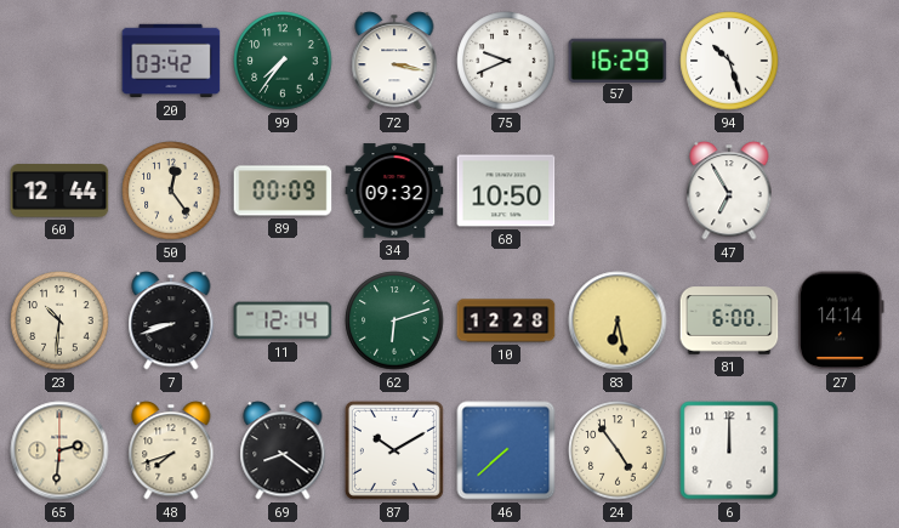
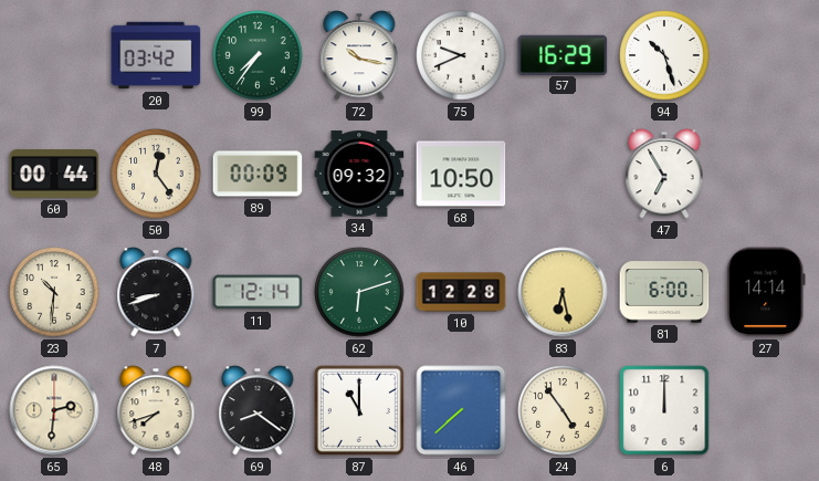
72: 3:17 -> 10:17 (359, 55)
60: 12:44 -> 00:44 (54, 174)
87: 10:10 -> 11:00 (359, 410)
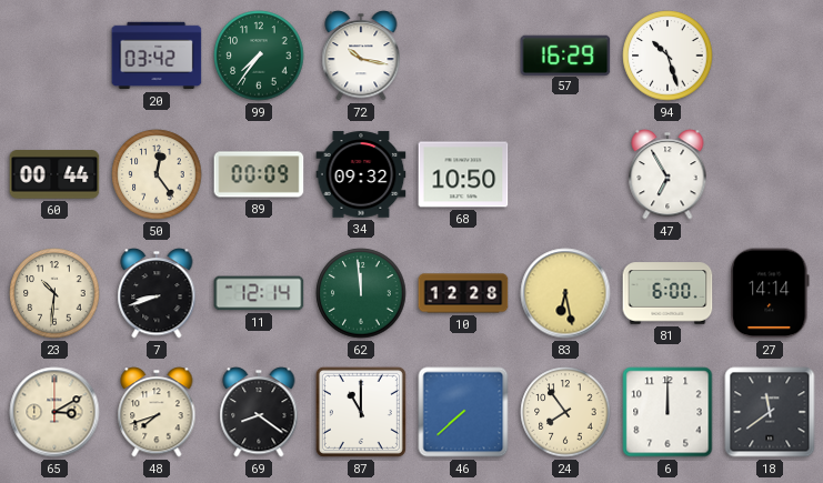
75: 9:41 -> none (461, 55)
62: 6:12 -> 11:59 (361, 293)
65: 2:31 -> 3:10 (54, 412)
24: 4:54 -> 7:54 (565, 412)
18: none -> 11:39 (770, 412)
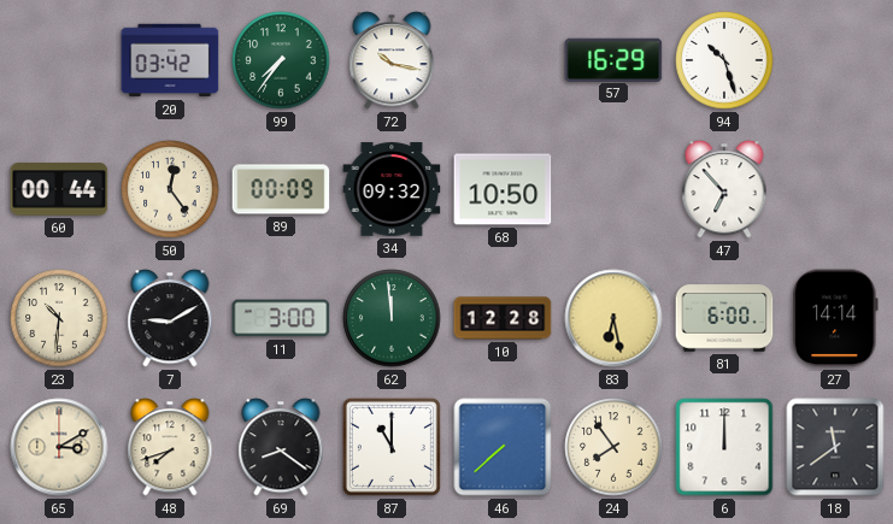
47: 6:55 -> 6:53 (724, 189)
7: 8:42 -> 9:10 (170, 318)
11: 12:14 -> 3:00 (281, 318)
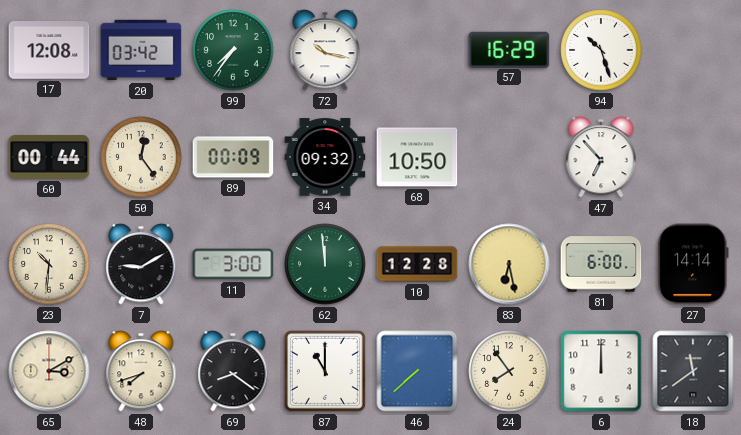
17: none -> 12:08 (49, 50)
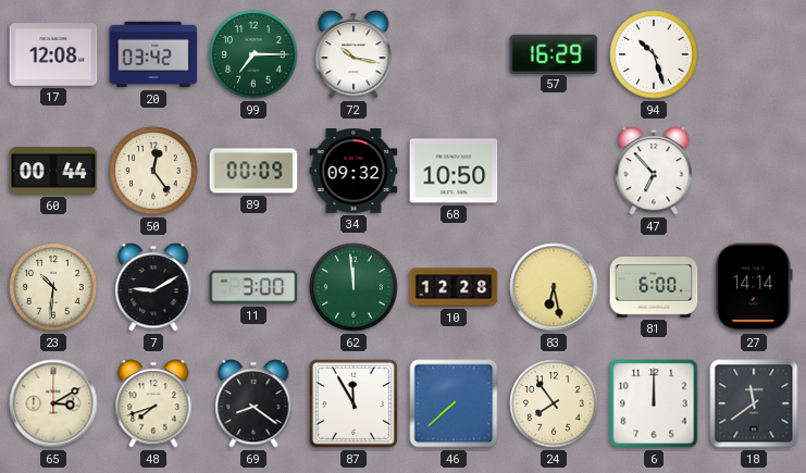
99: 7:36 -> 7:15 (253, 54)
87: 11:00 -> 11:55 (354, 403)
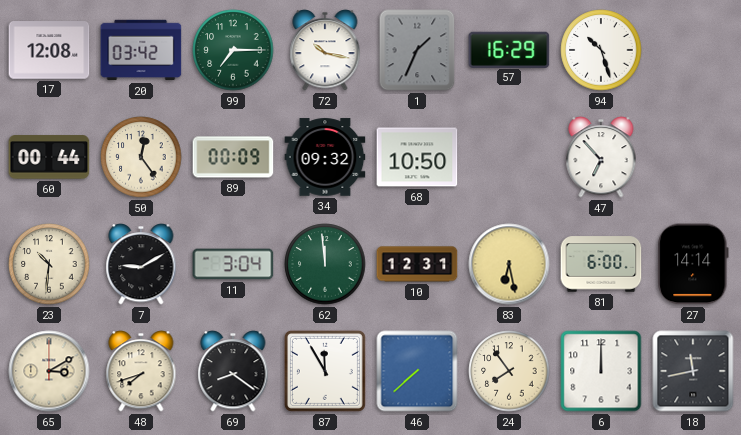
1: none -> 1:34 (417, 50)
11: 3:00 -> 3:04 (233, 264)
10: 12:28 -> 12:31 (417, 264)
18: 11:39 -> 11:43 (693, 371)
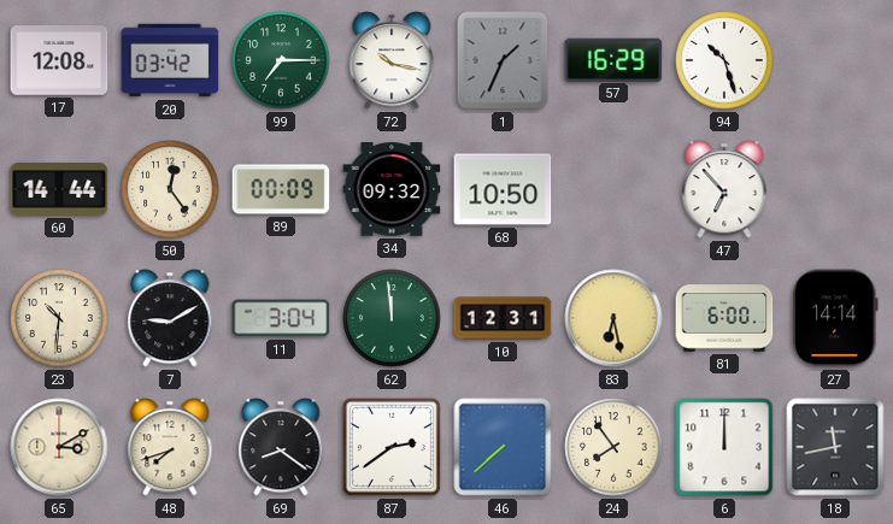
60: 00:44 -> 14:44 (59, 189)
87: 11:55 -> 2:39 (392, 447)
